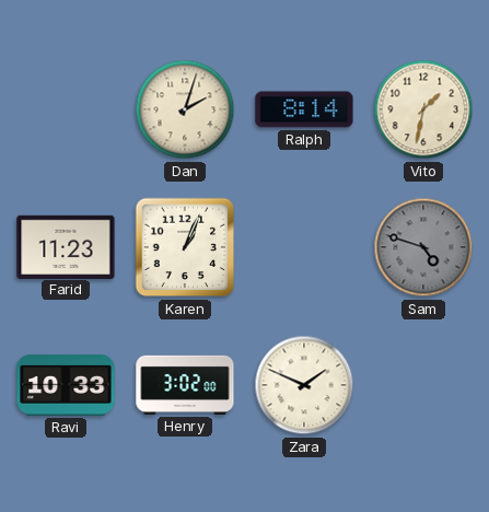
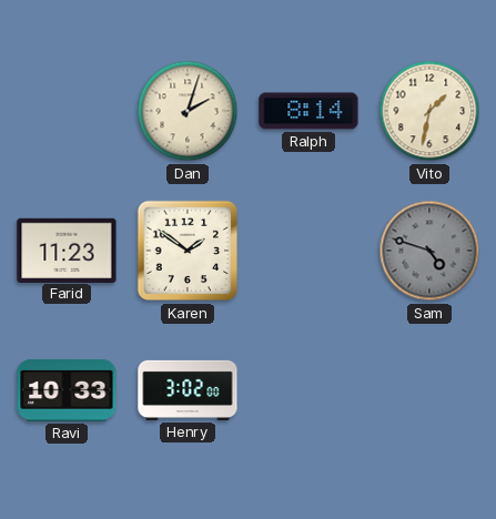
Karen: 1:04 -> 1:51 (188, 251)
Zara: 1:49 -> none (304, 385)
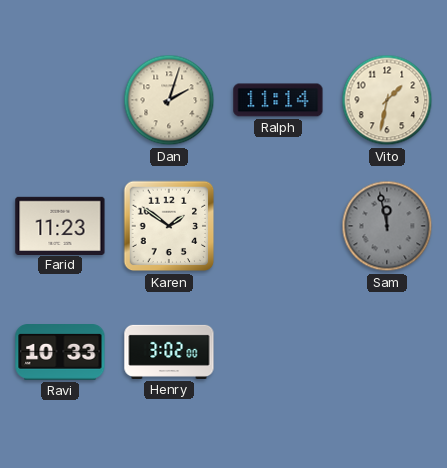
Ralph: 8:14 -> 11:14 (278, 100)
Sam: 4:48 -> 11:58 (387, 226)
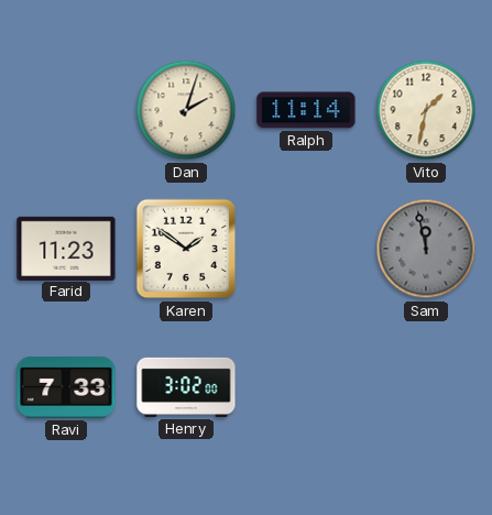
Ravi: 10:33 -> 7:33 (66, 388)
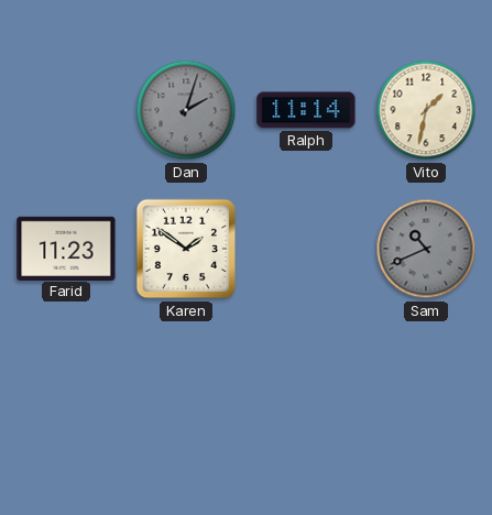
Dan dial: cream -> grey (186, 110)
Sam: 11:58 -> 10:41 (426, 249)
Ravi: 7:33 -> none (66, 388)
Henry: 3:02 -> none (186, 387)
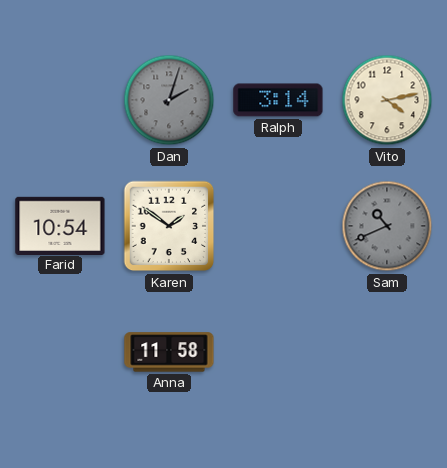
Ralph: 11:14 -> 3:14 (278, 100)
Vito: 1:32 -> 4:13 (387, 100)
Farid: 11:23 -> 10:54 (60, 225)
Anna: none -> 11:58 (169, 352)
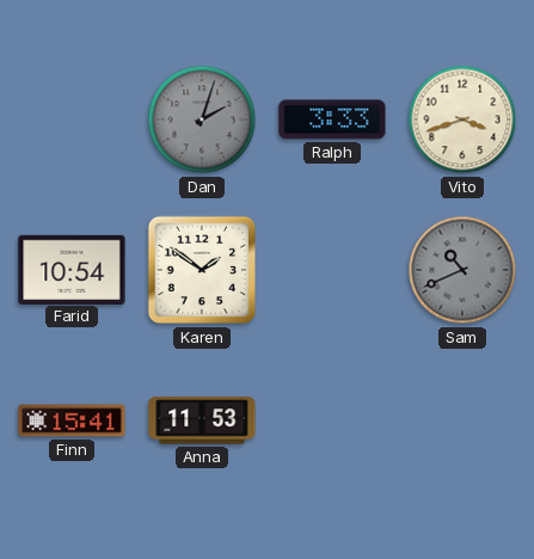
Ralph: 3:14 -> 3:33 (332, 119)
Vito: 4:13 -> 3:42 (462, 119)
Finn: none -> 15:41 (72, 420)
Anna: 11:58 -> 11:53 (202, 420)
